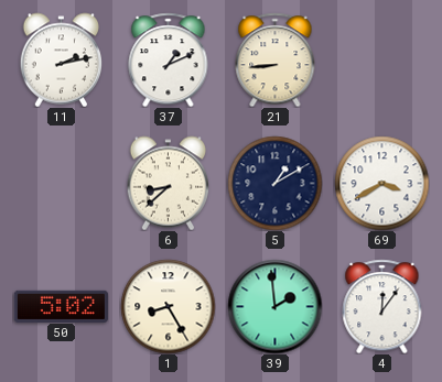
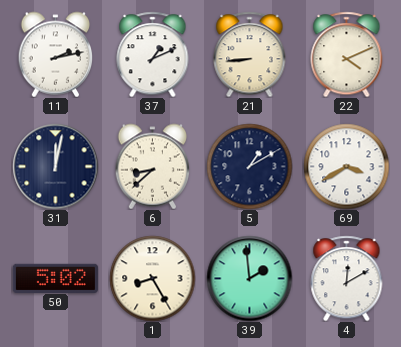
22: none -> 4:11 (347, 54)
31: none -> 12:02 (55, 166)
4: 12:06 -> 12:10 (347, 278)
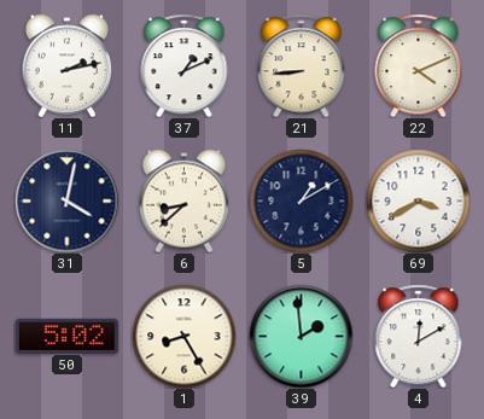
31: 12:02 -> 4:02 (66, 200)
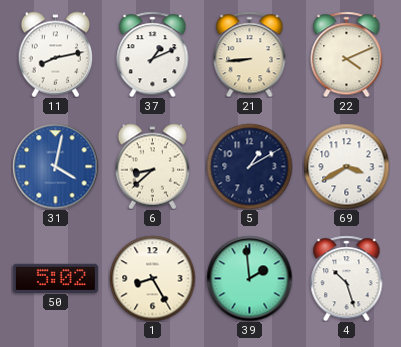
11: 2:13 -> 8:13 (56, 54)
31 dial: navy -> blue (55, 166)
4: 12:10 -> 10:27 (347, 278)
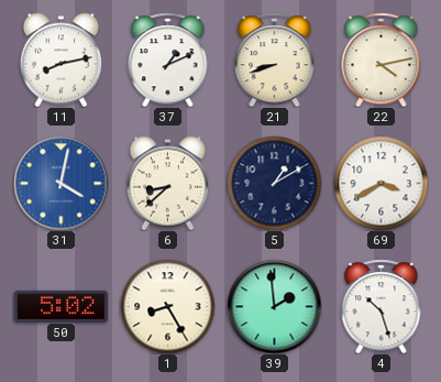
21: 8:44 -> 8:42 (275, 59)
22: 4:11 -> 4:13 (382, 59)
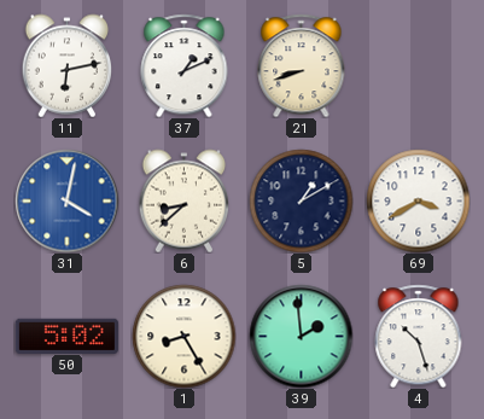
11: 8:13 -> 6:13 (68, 65)
22: 4:13 -> none (382, 59)
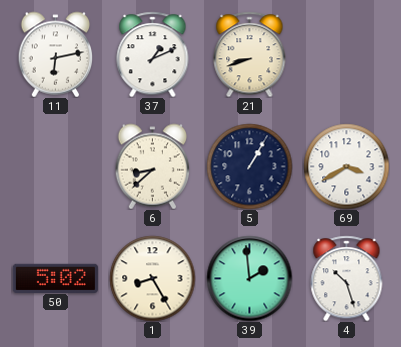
31: 4:02 -> none (66, 200)
5: 1:10 -> 1:05 (249, 166)
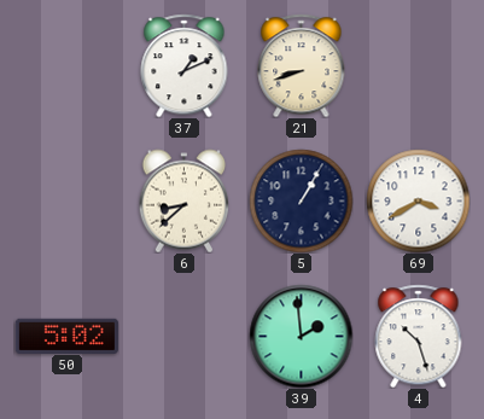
11: 6:13 -> none (56, 54)
1: 8:25 -> none (152, 278)
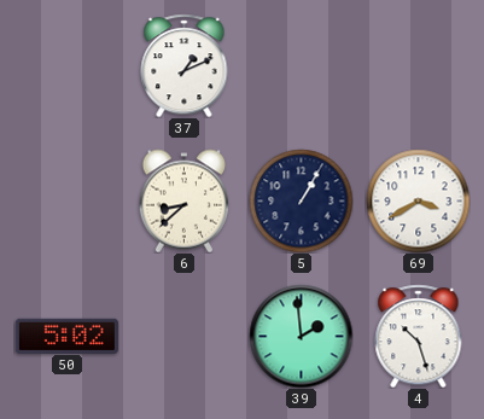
21: 8:42 -> none (302, 65)
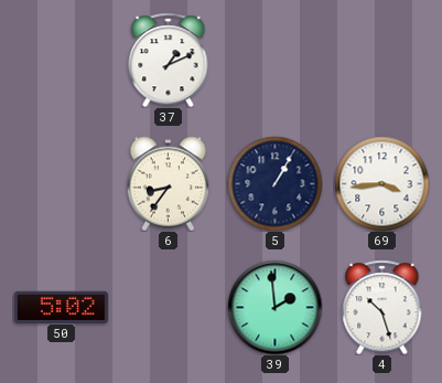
6: 8:38 -> 8:36 (169, 183)
69: 3:40 -> 3:44 (381, 183)
